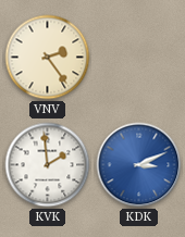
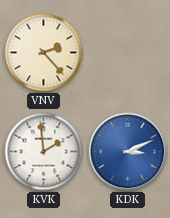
VNV: 2:24 -> 2:23 (44, 53)
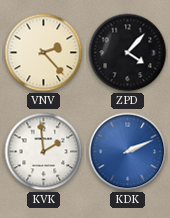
ZPD: none -> 4:07 (128, 53)
KDK: 3:11 -> 2:11 (128, 152)
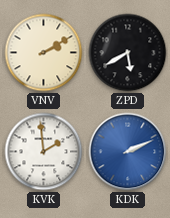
VNV: 2:23 -> 2:10 (44, 53)
ZPD: 4:07 -> 5:40 (128, 53)
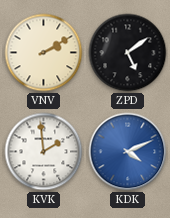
ZPD: 5:40 -> 5:09 (128, 53)
KDK: 2:11 -> 4:11 (128, 152)
